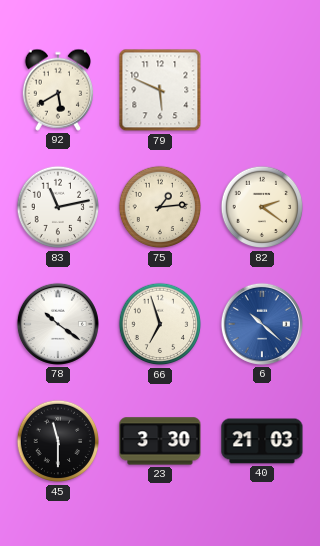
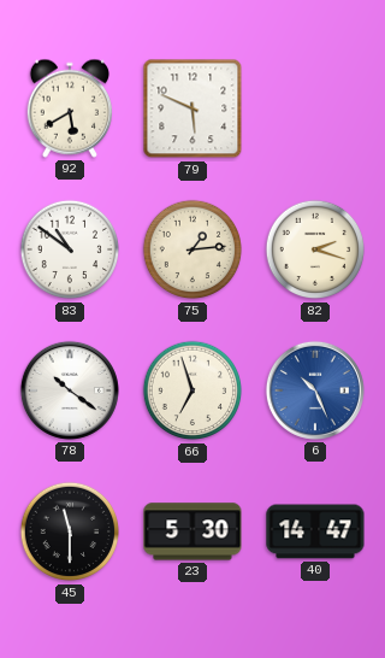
83: 11:13 -> 10:51 (70, 249)
82: 2:21 -> 2:18 (315, 249)
6: 10:22 -> 10:26 (315, 390)
23: 3:30 -> 5:30 (192, 531)
40: 21:03 -> 14:47 (315, 531)
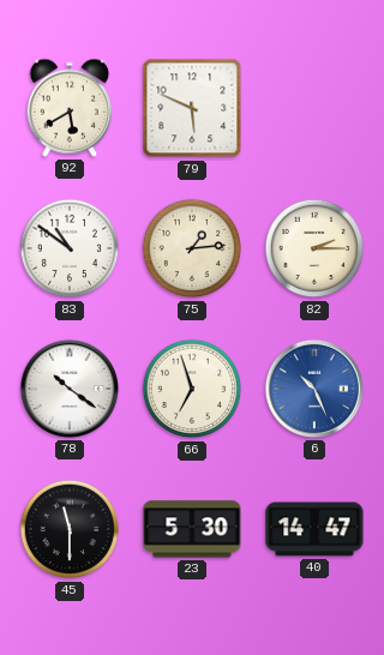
82: 2:18 -> 2:15 (314, 248)
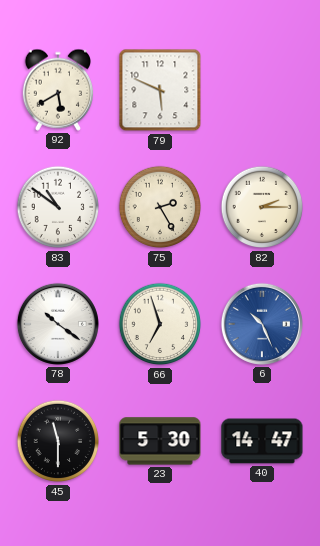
75: 1:14 -> 2:25 (160, 207)
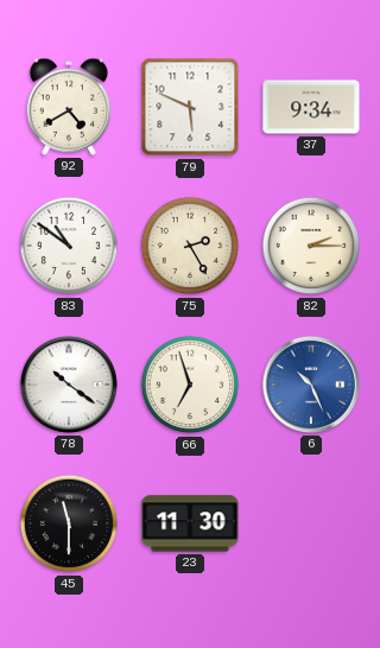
92: 5:40 -> 4:40 (68, 107)
37: none -> 9:34 (311, 107)
23: 5:30 -> 11:30 (190, 523)
40: 14:47 -> none (262, 441)
